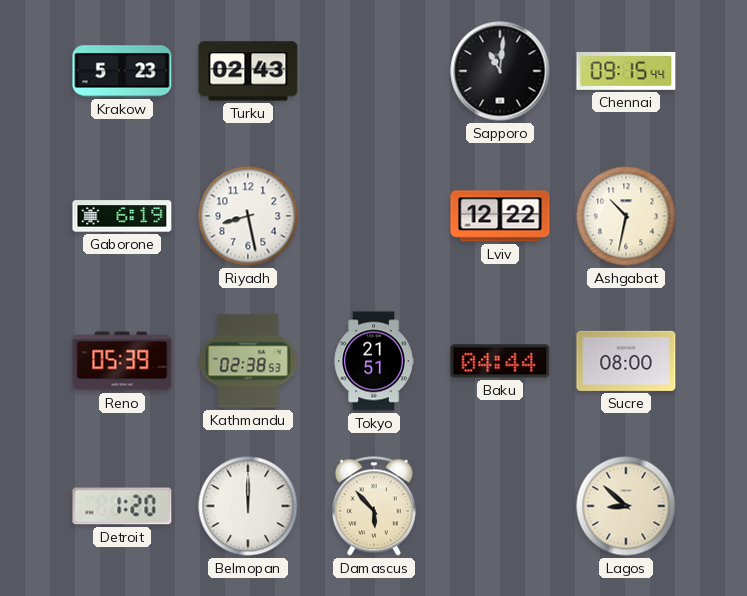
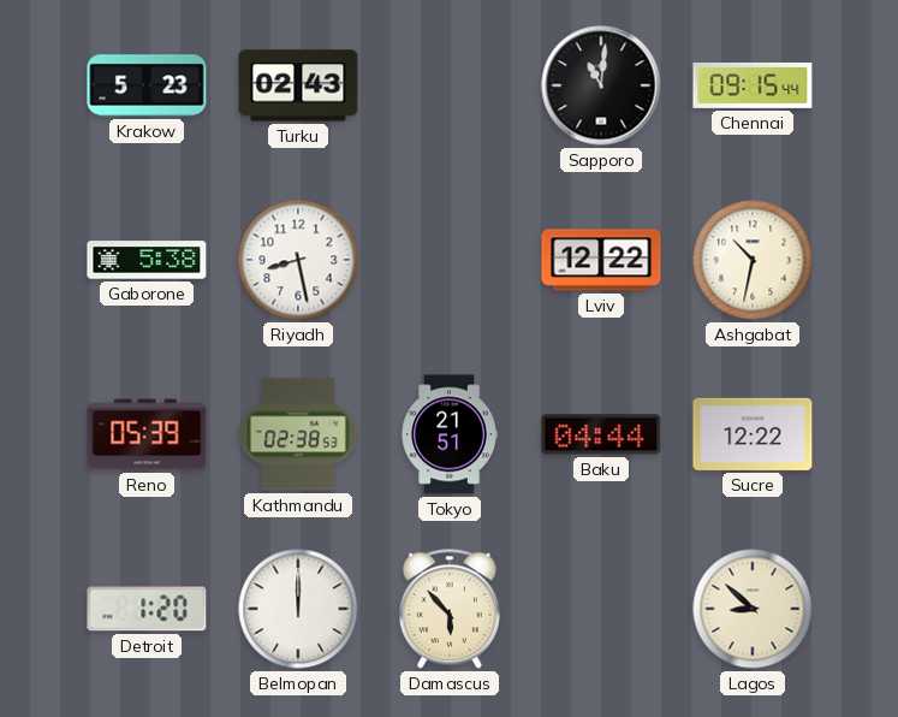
Gaborone: 6:19 -> 5:38 (147, 260)
Sucre: 08:00 -> 12:22 (753, 434)
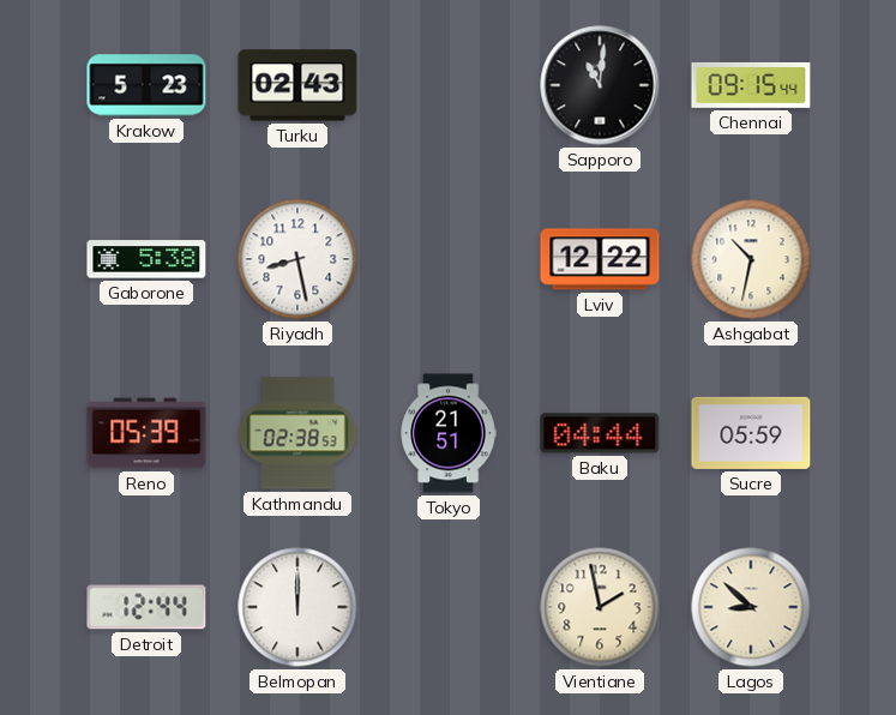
Sucre: 12:22 -> 05:59 (751, 433)
Detroit: 1:20 -> 12:44 (146, 607)
Damascus: 5:53 -> none (450, 609)
Vientiane: none -> 1:58 (600, 607)
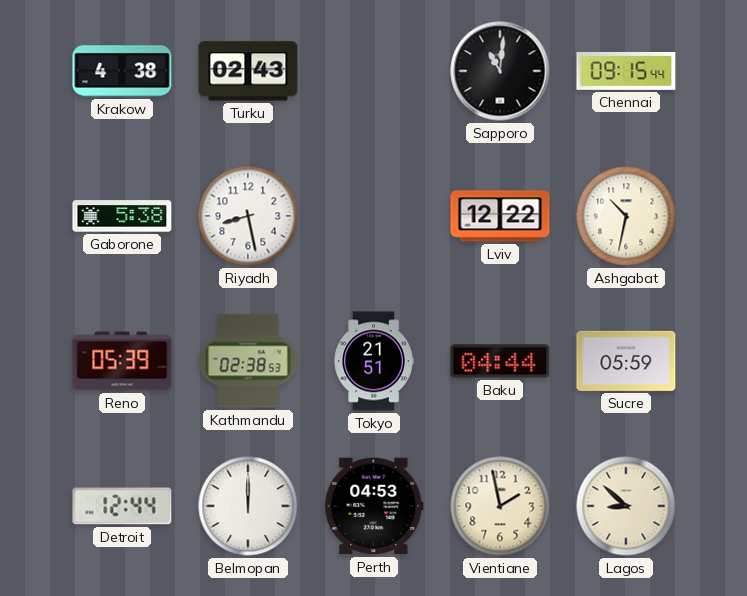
Krakow: 5:23 -> 4:38 (122, 71)
Perth: none -> 04:53 (374, 506)
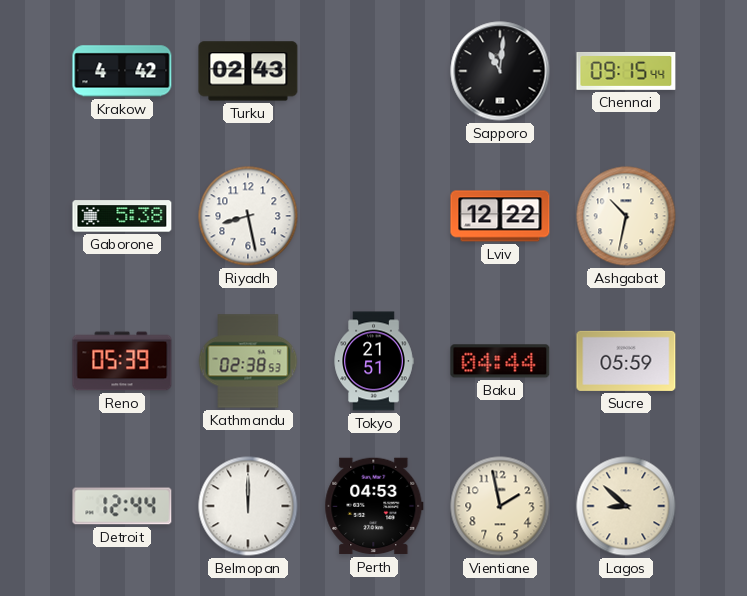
Krakow: 4:38 -> 4:42 (122, 71)
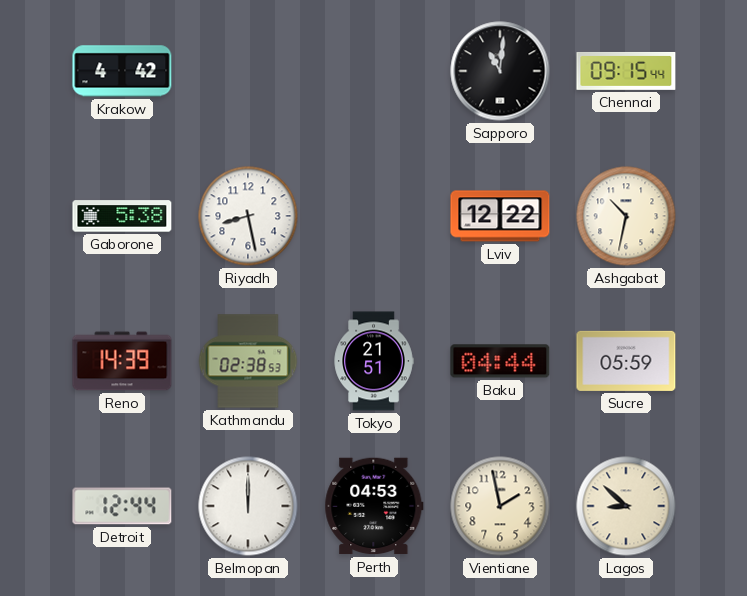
Turku: 02:43 -> none (248, 71)
Reno: 05:39 -> 14:39 (122, 361)
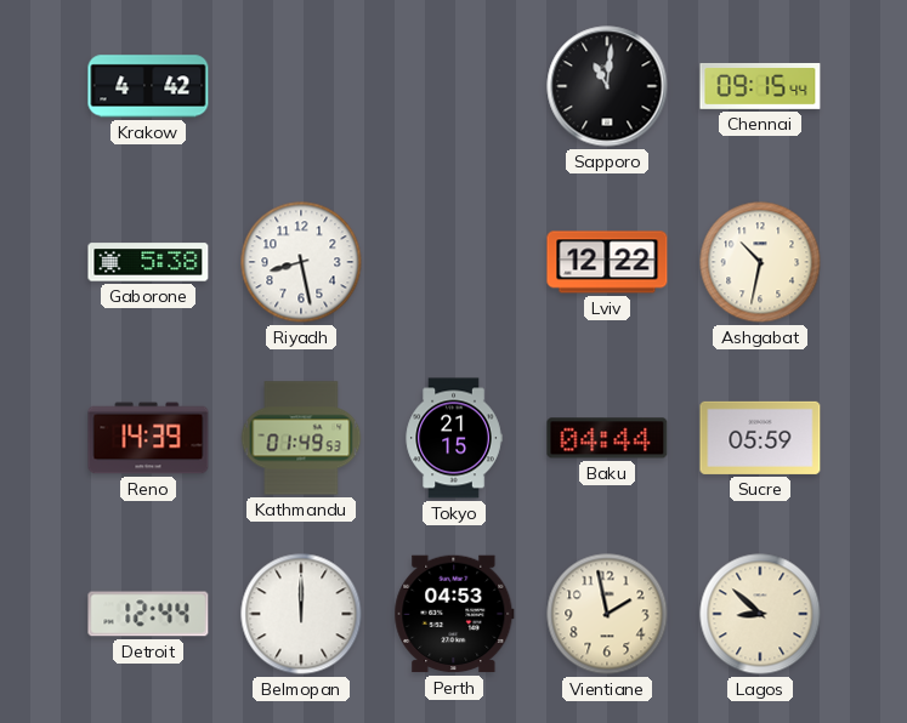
Kathmandu: 02:38 -> 01:49 (301, 438)
Tokyo: 21:51 -> 21:15 (454, 438)
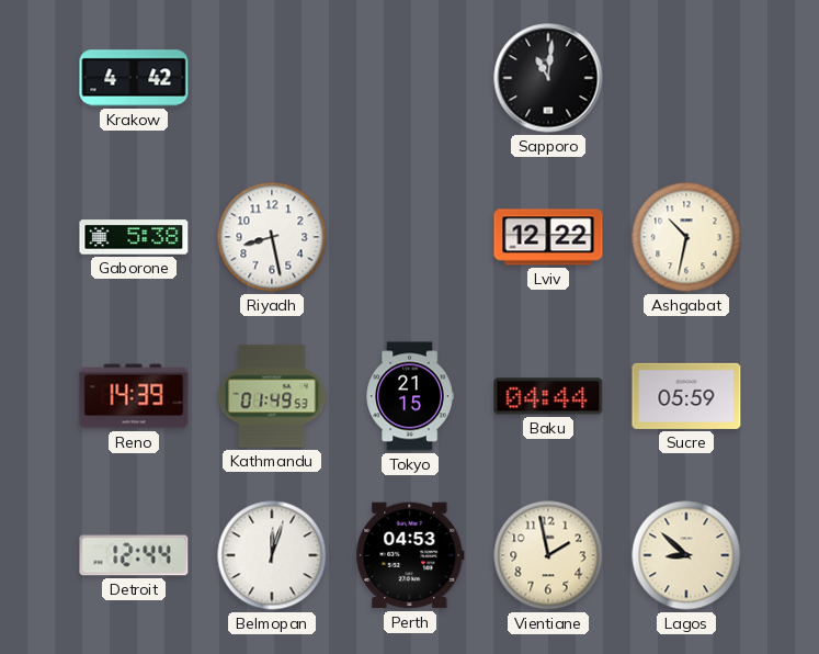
Chennai: 09:15 -> none (760, 86)
Belmopan: 12:00 -> 12:03 (272, 555)
